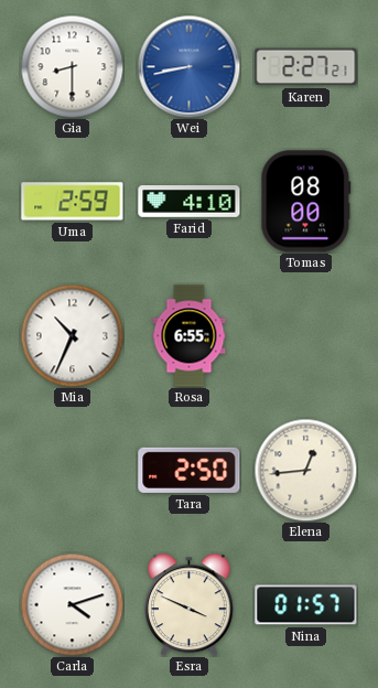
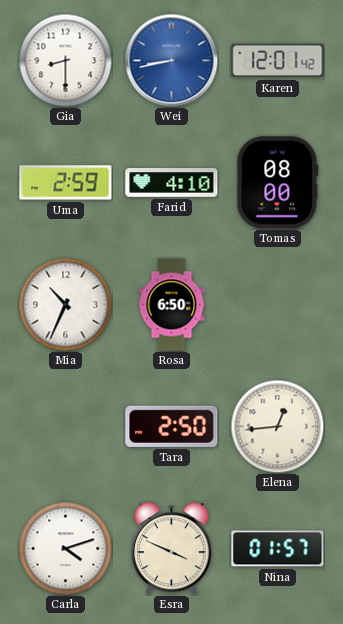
Karen: 2:27 -> 12:01 (278, 61)
Rosa: 6:55 -> 6:50 (172, 305)
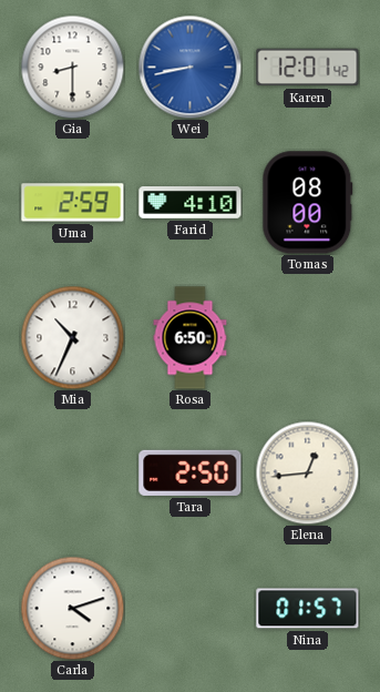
Esra: 3:49 -> none (171, 548)
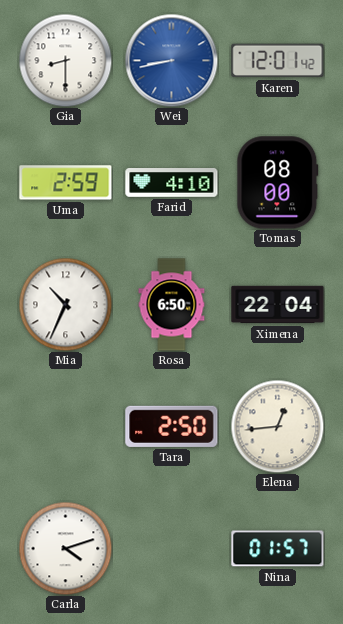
Ximena: none -> 22:04 (278, 305)
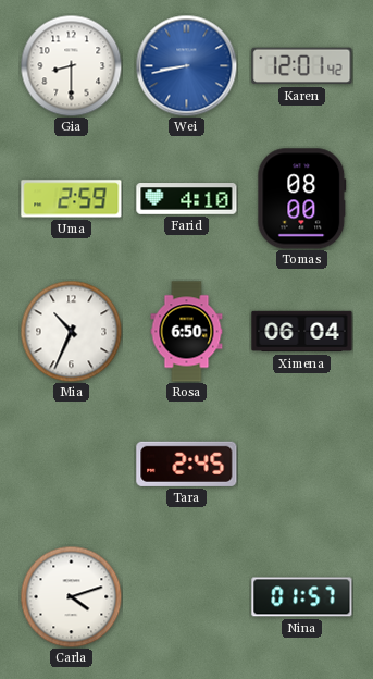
Ximena: 22:04 -> 06:04 (302, 332)
Tara: 2:50 -> 2:45 (187, 464)
Elena: 12:44 -> none (277, 426)
